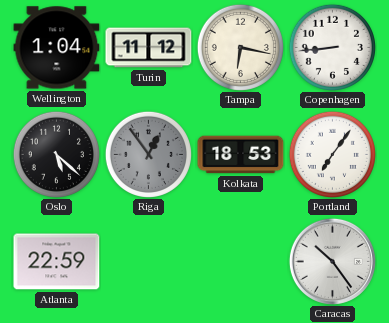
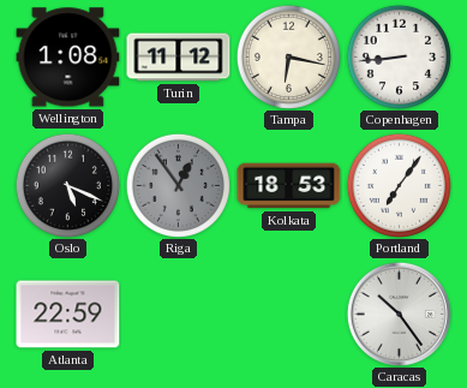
Wellington: 1:04 -> 1:08 (68, 58)
Oslo: 5:22 -> 5:19 (67, 185)
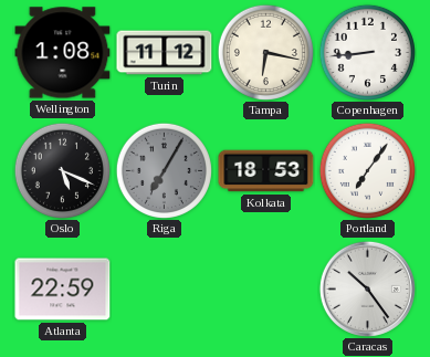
Riga: 12:54 -> 7:05 (164, 170)
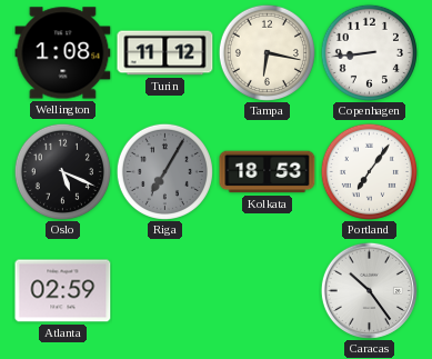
Atlanta: 22:59 -> 02:59 (63, 291)
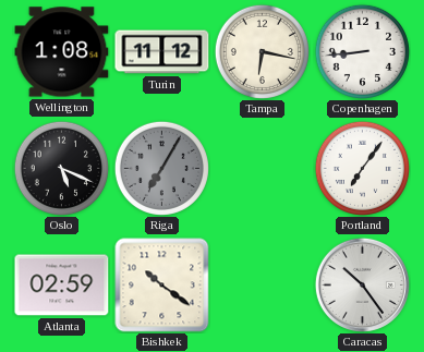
Kolkata: 18:53 -> none (268, 172)
Bishkek: none -> 10:21 (162, 286)
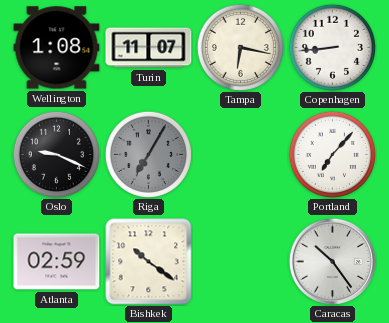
Turin: 11:12 -> 11:07 (149, 48)
Oslo: 5:19 -> 9:19 (56, 154)
Portland: 7:06 -> 7:07 (332, 154)
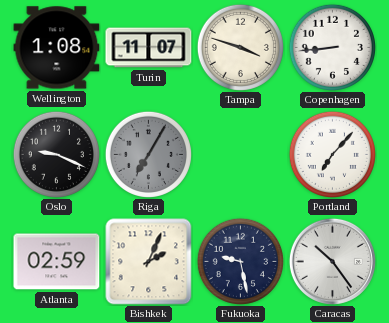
Tampa: 6:17 -> 3:48 (240, 47)
Bishkek: 10:21 -> 2:04 (149, 262)
Fukuoka: none -> 9:28 (240, 261)
